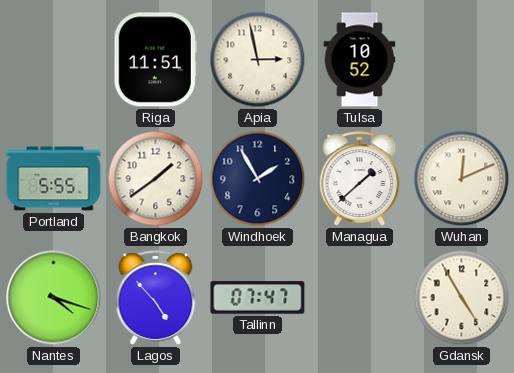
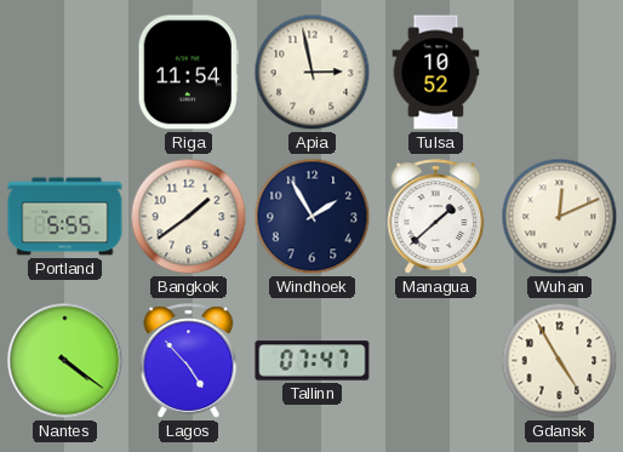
Riga: 11:51 -> 11:54 (188, 73)
Nantes: 4:18 -> 4:21 (65, 361)
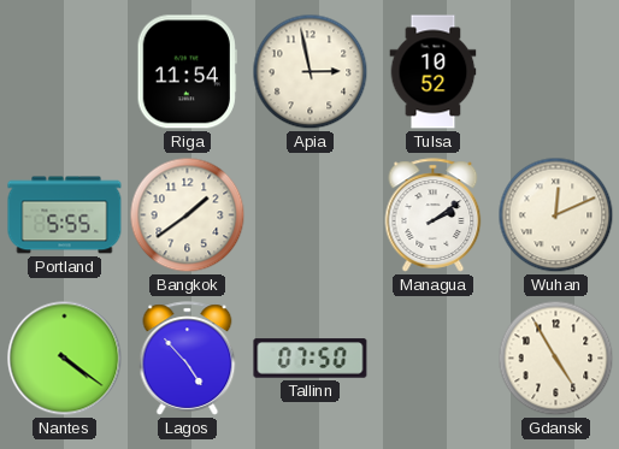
Windhoek: 1:55 -> none (313, 217)
Managua: 1:38 -> 2:09 (434, 215)
Tallinn: 07:47 -> 07:50 (311, 359)
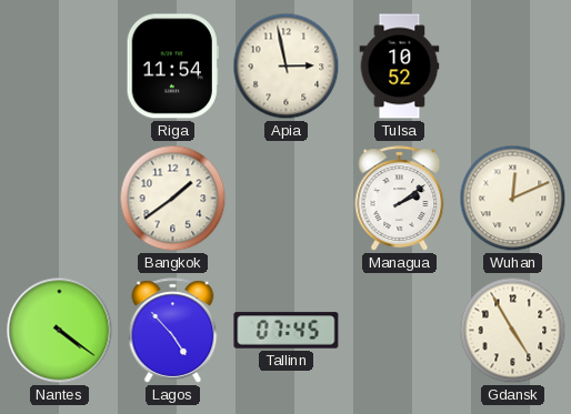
Portland: 5:55 -> none (65, 215)
Tallinn: 07:50 -> 07:45 (287, 331)
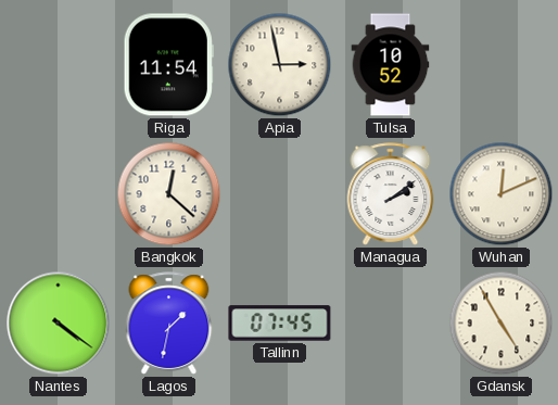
Bangkok: 1:39 -> 12:22 (169, 194)
Lagos: 4:53 -> 1:32 (169, 324)
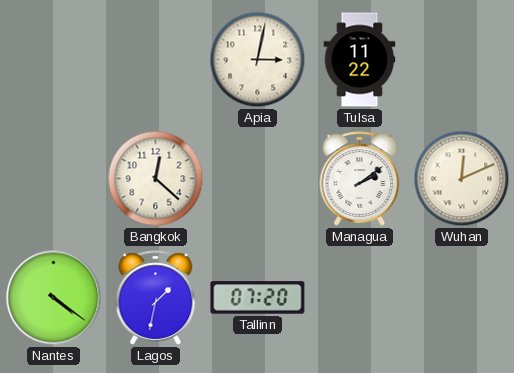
Riga: 11:54 -> none (168, 65)
Apia: 2:58 -> 3:02 (258, 60)
Tulsa: 10:52 -> 11:22 (360, 60)
Tallinn: 07:45 -> 07:20 (258, 298)
Gdansk: 4:55 -> none (502, 324)
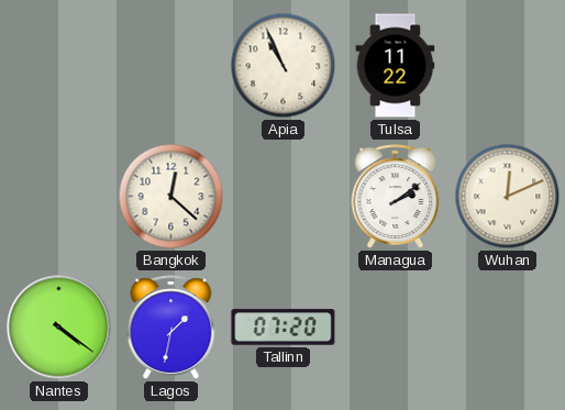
Apia: 3:02 -> 10:56 (284, 66)
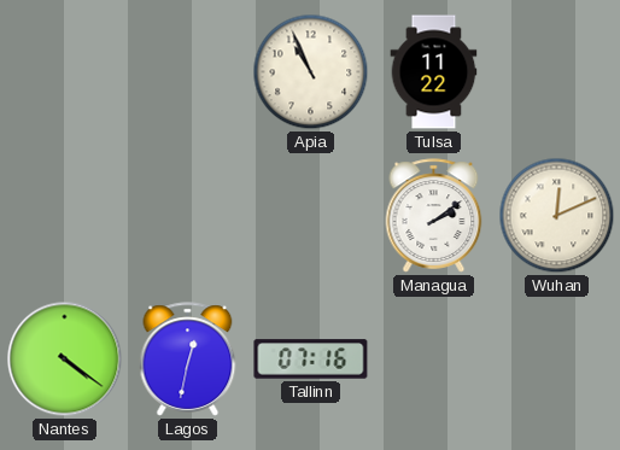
Bangkok: 12:22 -> none (171, 197)
Lagos: 1:32 -> 12:32 (188, 360)
Tallinn: 07:20 -> 07:16 (311, 360)
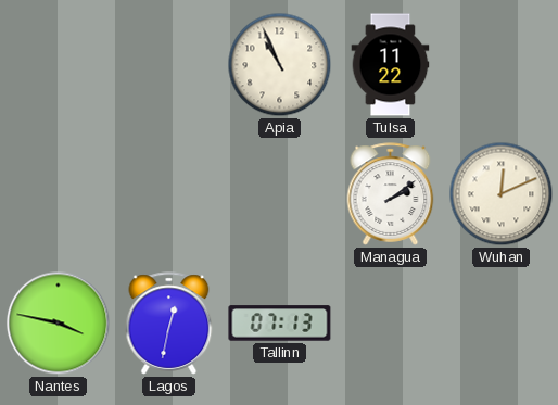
Nantes: 4:21 -> 3:47 (59, 324)
Tallinn: 07:16 -> 07:13 (280, 324)
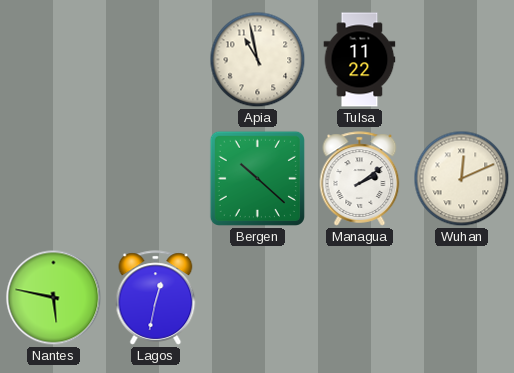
Apia: 10:56 -> 10:58 (258, 60)
Bergen: none -> 10:22 (257, 178)
Nantes: 3:47 -> 5:47 (54, 298)
Tallinn: 07:13 -> none (280, 324)
